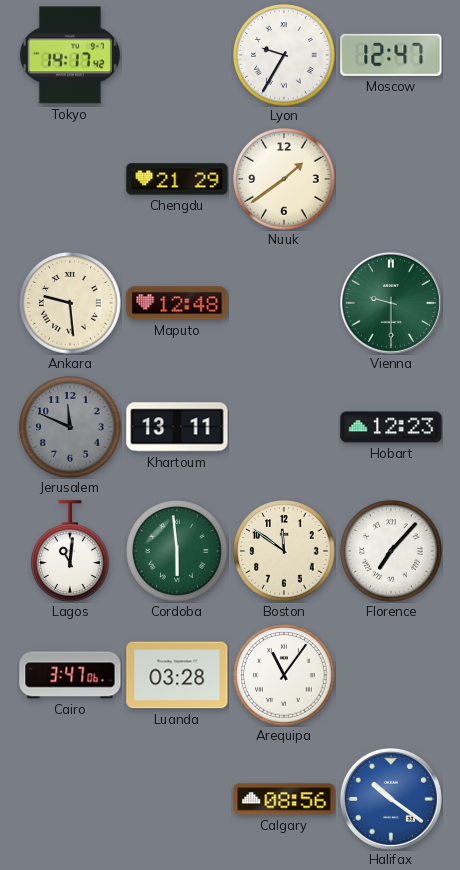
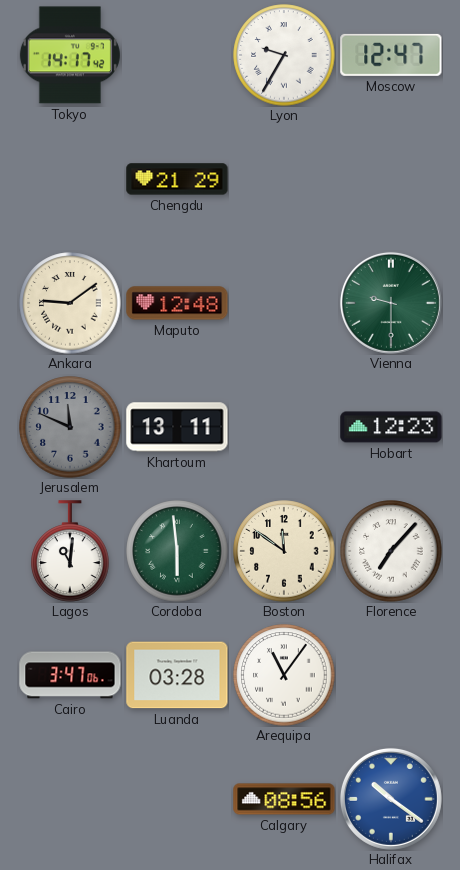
Nuuk: 1:39 -> none (284, 179)
Ankara: 9:29 -> 9:09 (70, 303)
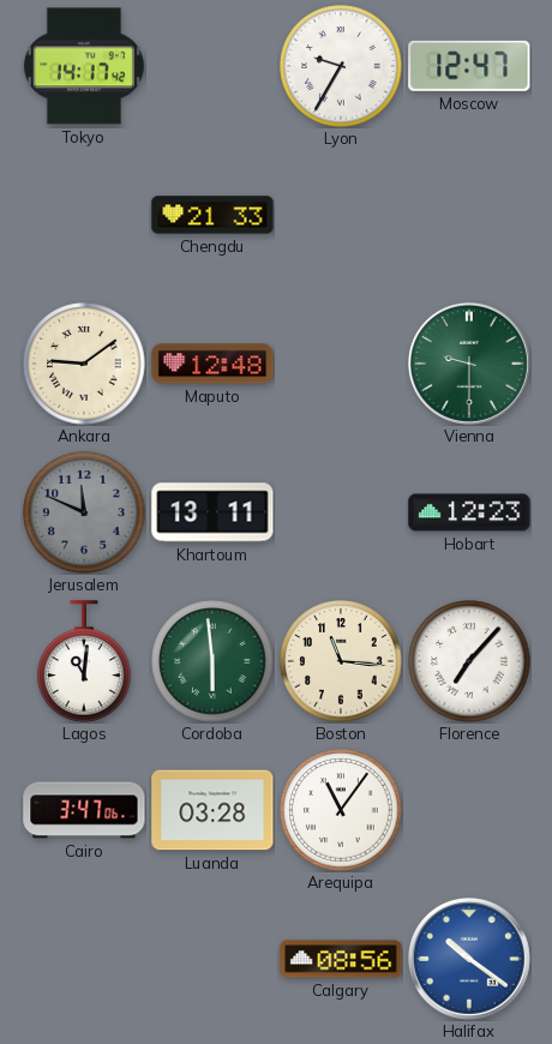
Chengdu: 21:29 -> 21:33 (212, 215)
Boston: 11:51 -> 11:16 (341, 661)
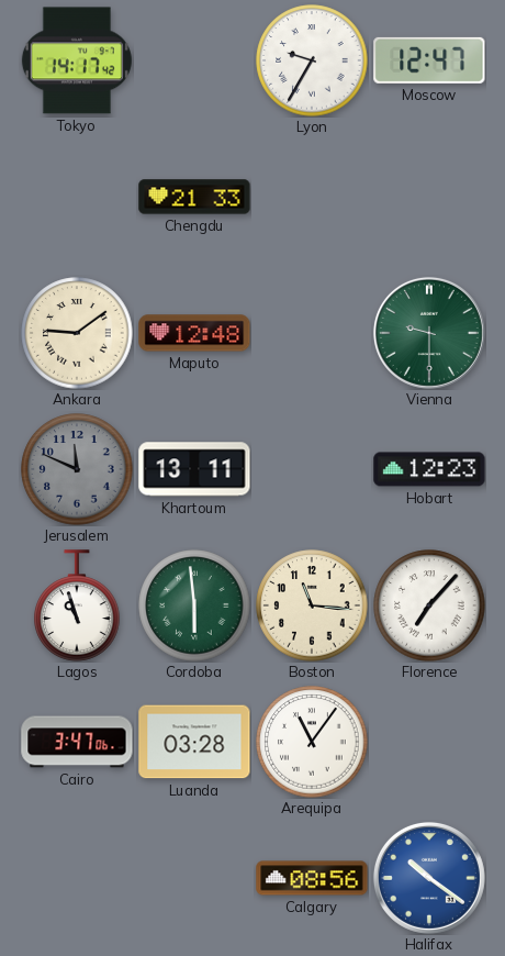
Lagos: 11:01 -> 10:57 (77, 605)
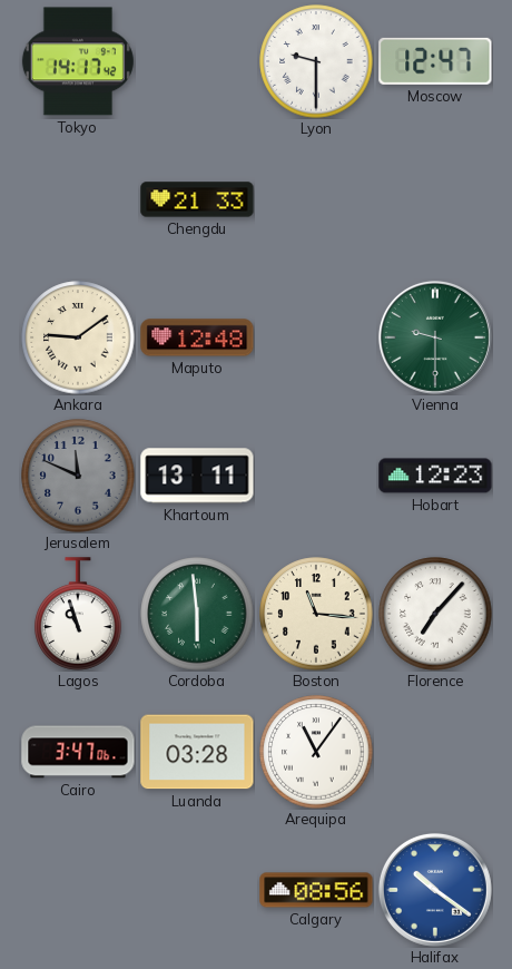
Lyon: 9:35 -> 9:30 (316, 61)
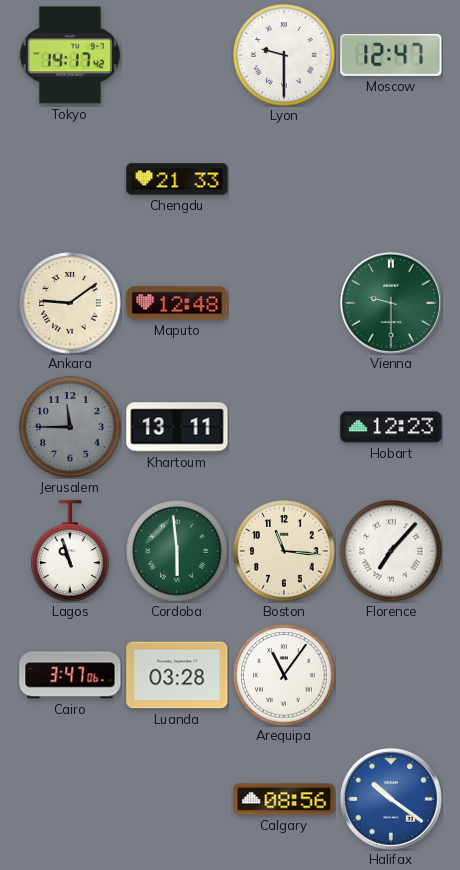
Jerusalem: 11:49 -> 11:45 (70, 427)
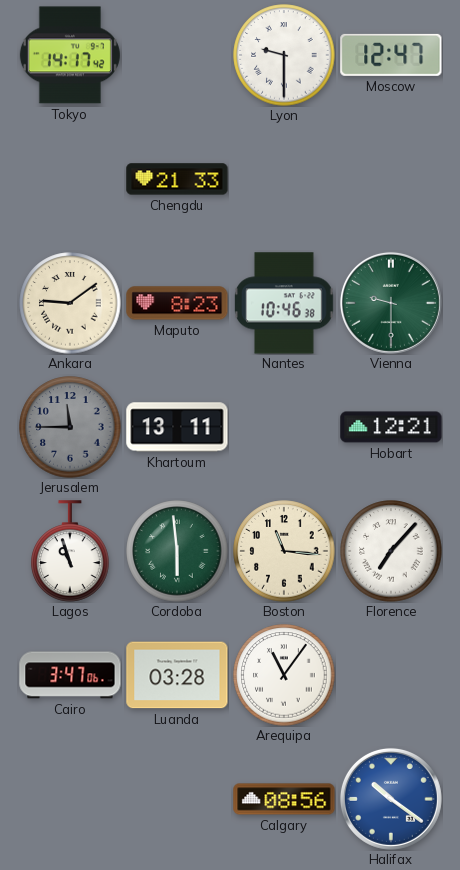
Maputo: 12:48 -> 8:23 (177, 303)
Nantes: none -> 10:46 (285, 303)
Hobart: 12:23 -> 12:21 (391, 427)
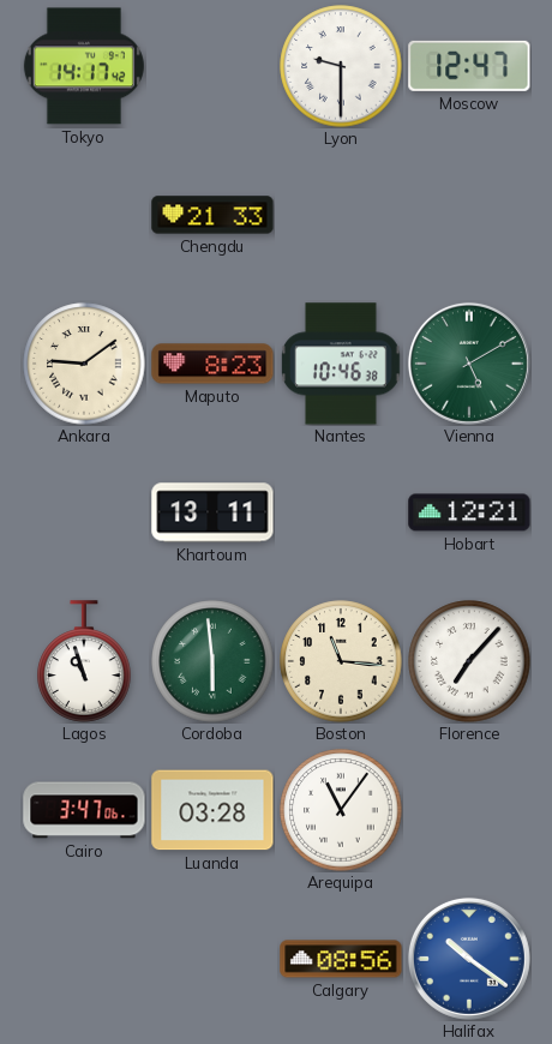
Vienna: 9:30 -> 5:10 (469, 364)
Jerusalem: 11:45 -> none (70, 427)
